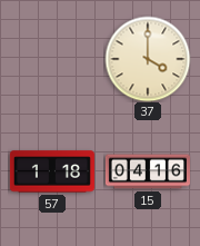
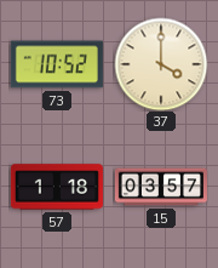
73: none -> 10:52 (57, 64)
15: 04:16 -> 03:57 (161, 187)
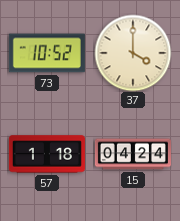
15: 03:57 -> 04:24 (133, 154)
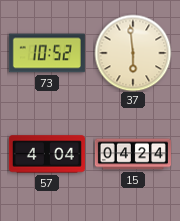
37: 4:00 -> 5:59 (133, 53)
57: 1:18 -> 4:04 (47, 154)
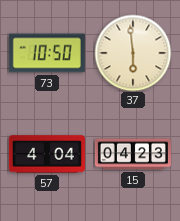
73: 10:52 -> 10:50 (47, 53)
15: 04:24 -> 04:23 (133, 154)
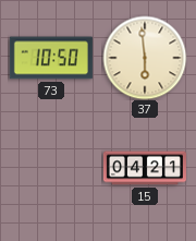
57: 4:04 -> none (47, 154)
15: 04:23 -> 04:21 (145, 168)
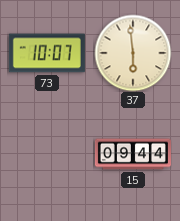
73: 10:50 -> 10:07 (47, 53)
15: 04:21 -> 09:44 (133, 154)
